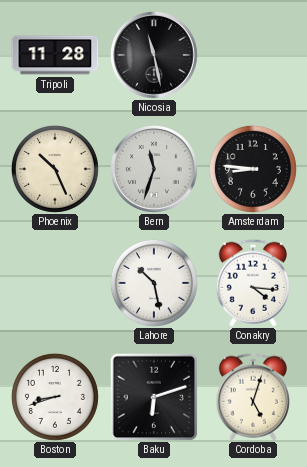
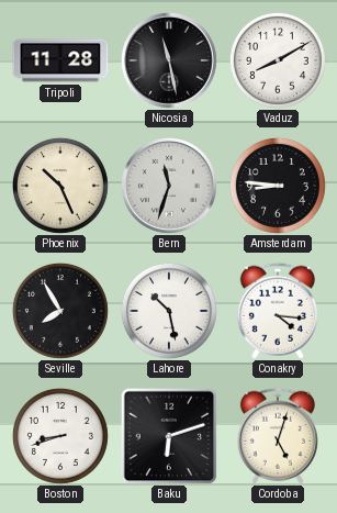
Vaduz: none -> 8:10 (278, 60)
Seville: none -> 7:55 (60, 311)
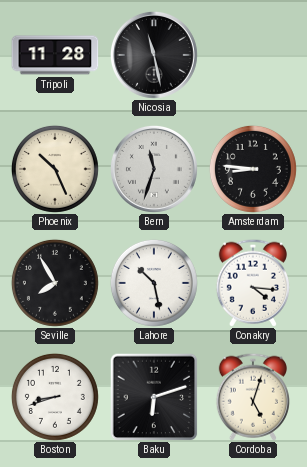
Vaduz: 8:10 -> none (278, 60)
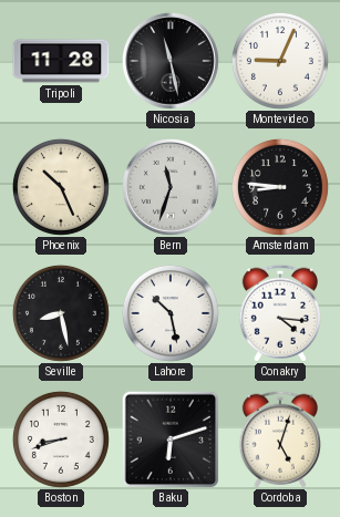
Montevideo: none -> 9:04 (280, 61)
Seville: 7:55 -> 8:28 (61, 313)
